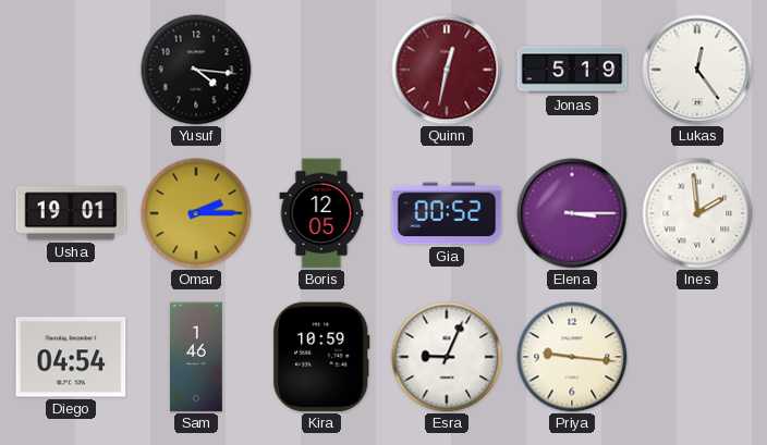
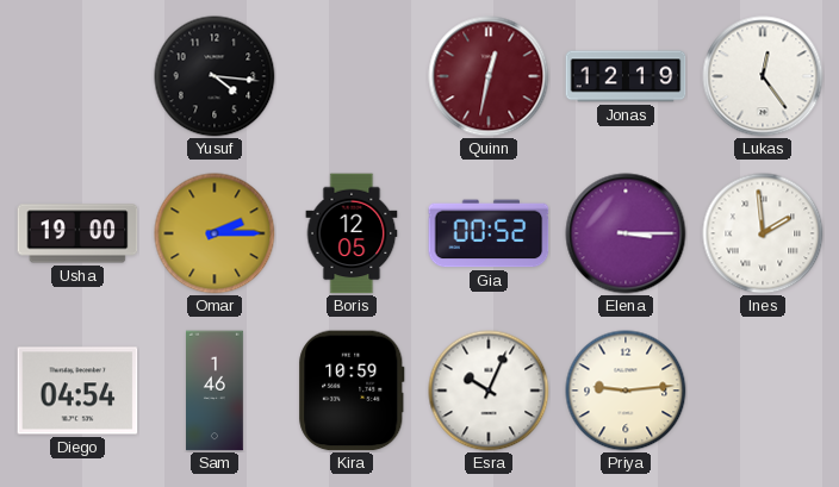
Jonas: 5:19 -> 12:19 (626, 76)
Usha: 19:01 -> 19:00 (77, 233)
Esra: 9:04 -> 10:04 (489, 391)
Priya: 9:16 -> 9:14 (626, 391)
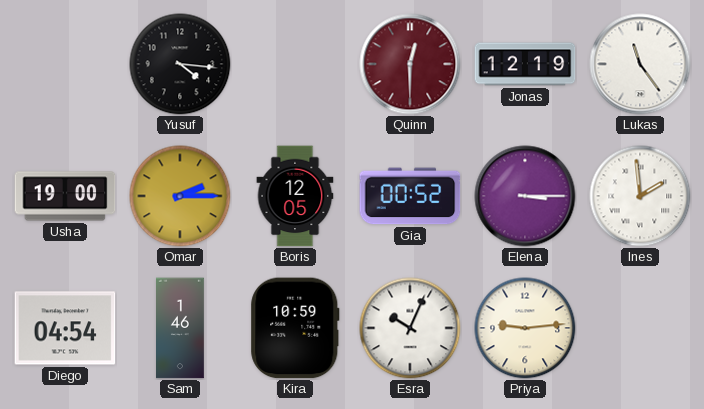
Quinn: 12:32 -> 12:30 (410, 64)
Lukas: 12:24 -> 11:24 (640, 64)
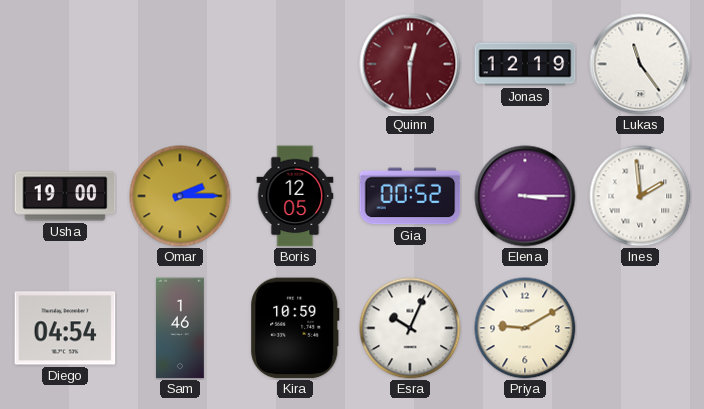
Yusuf: 4:16 -> none (180, 64)
Priya: 9:14 -> 9:10 (525, 328)
